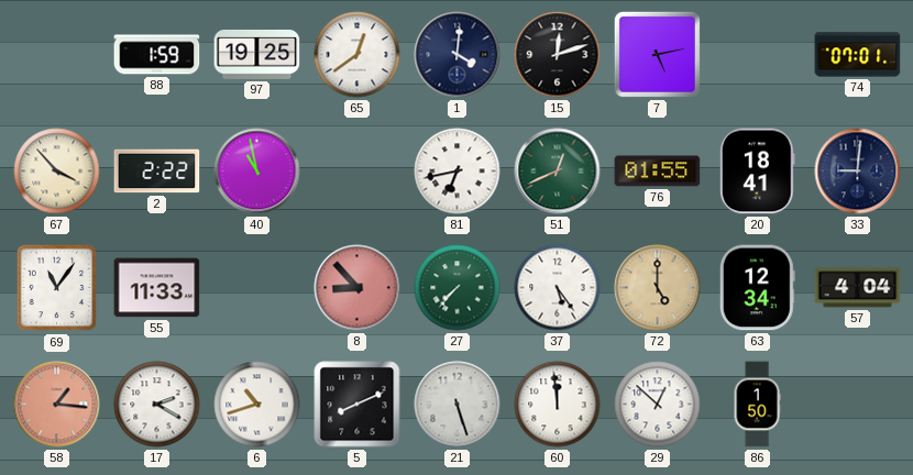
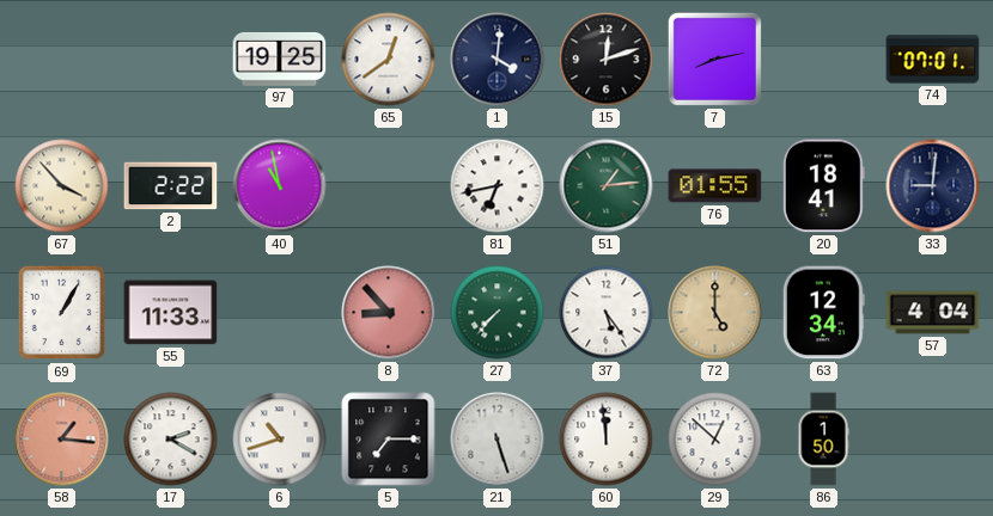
88: 1:59 -> none (157, 55)
7: 5:13 -> 8:13 (714, 59)
51: 12:41 -> 1:14 (607, 186)
69: 11:06 -> 1:05 (62, 313)
5: 8:11 -> 7:15 (389, 440)
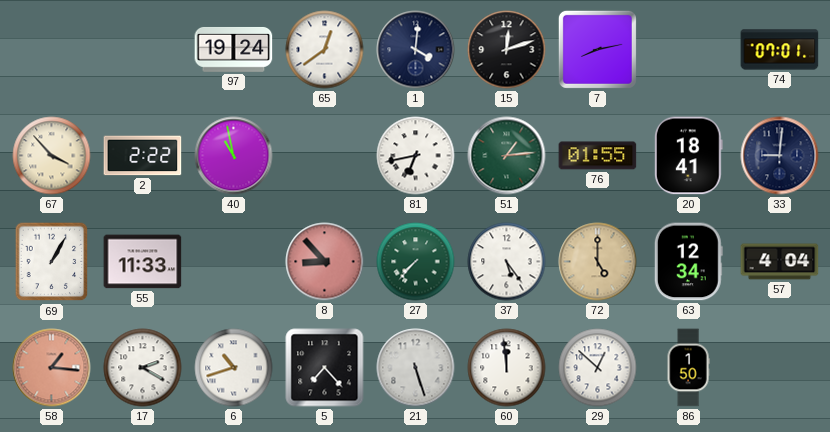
97: 19:25 -> 19:24 (234, 49)
5: 7:15 -> 7:23 (325, 368)
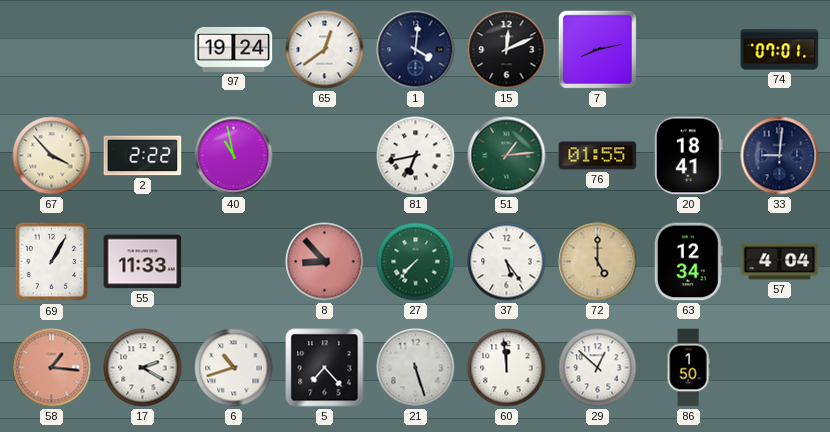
15: 12:12 -> 12:11 (507, 50)
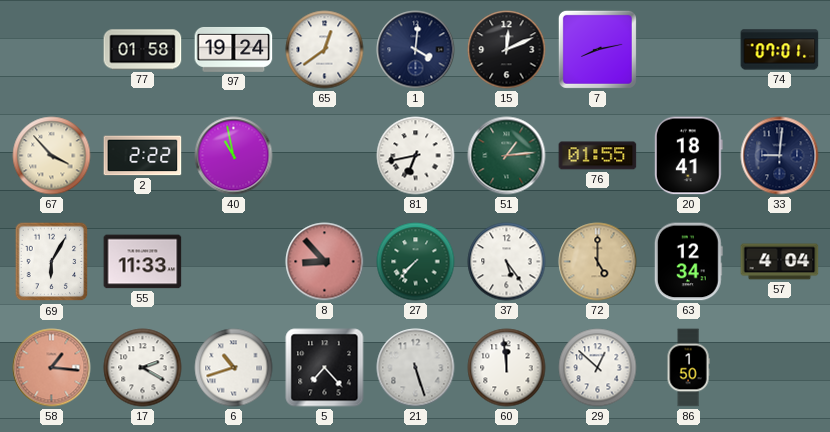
77: none -> 01:58 (143, 50)
69: 1:05 -> 6:05 (52, 262)
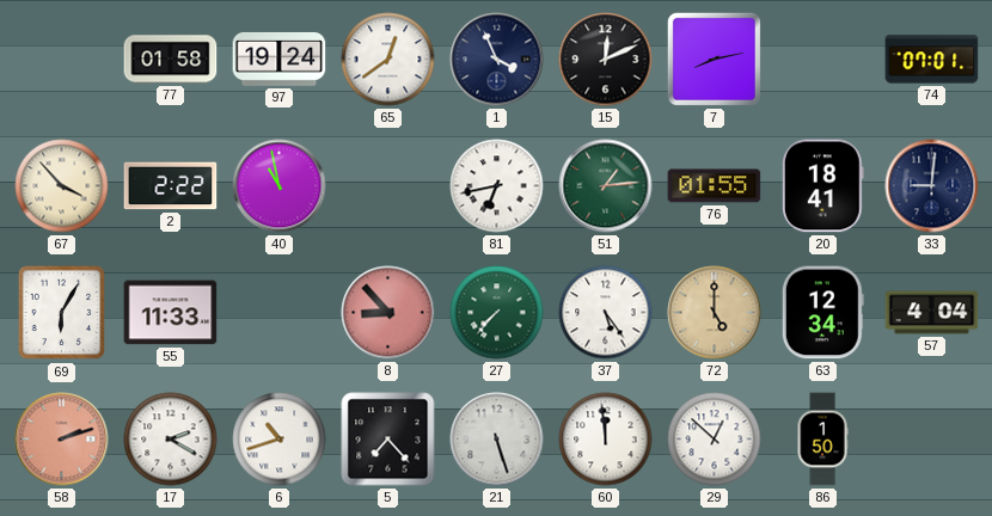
1: 4:01 -> 3:56 (497, 60)
58: 1:16 -> 2:12 (62, 440)
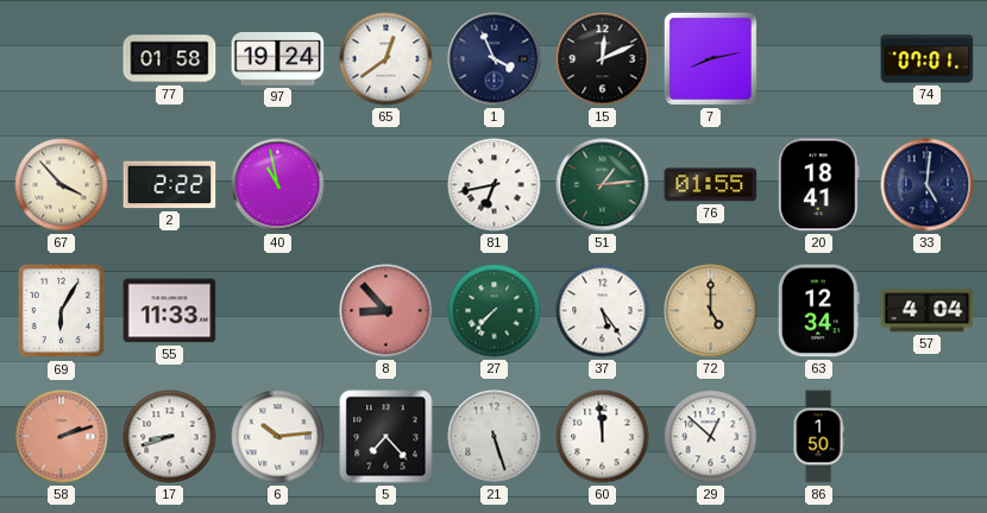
33: 9:01 -> 5:01 (928, 185)
17: 2:20 -> 8:42 (170, 437)
6: 10:42 -> 10:14 (278, 437)
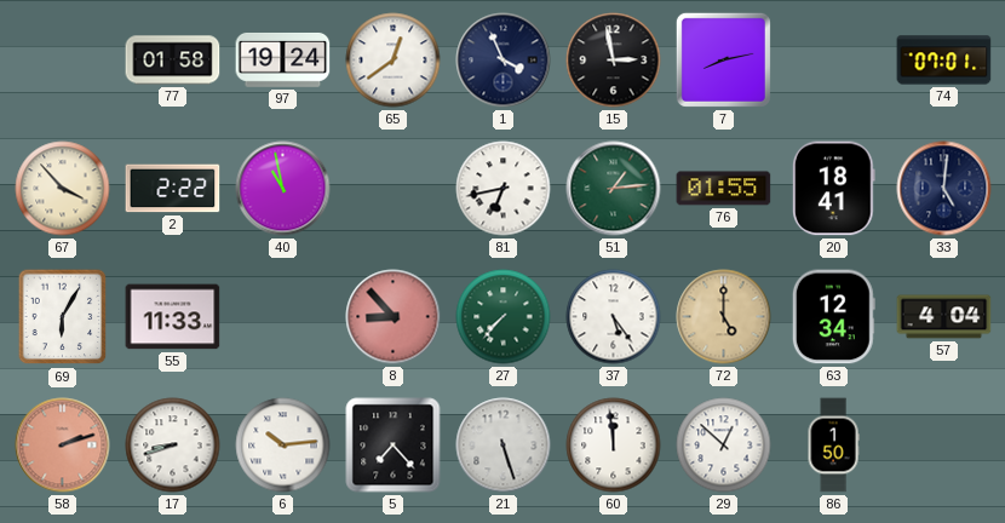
15: 12:11 -> 2:58 (614, 61)
